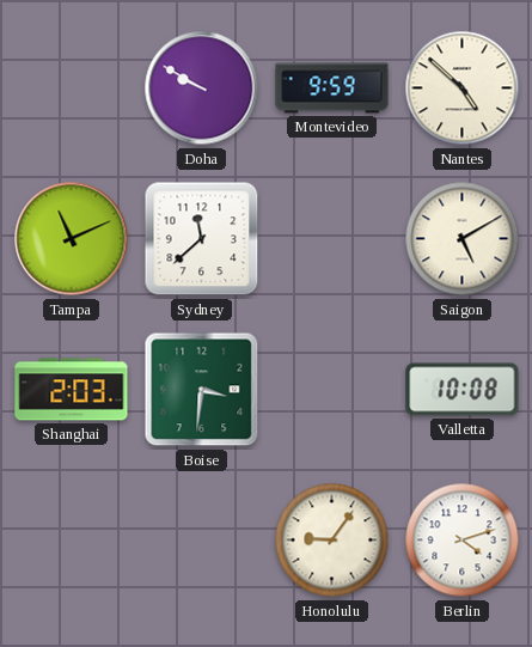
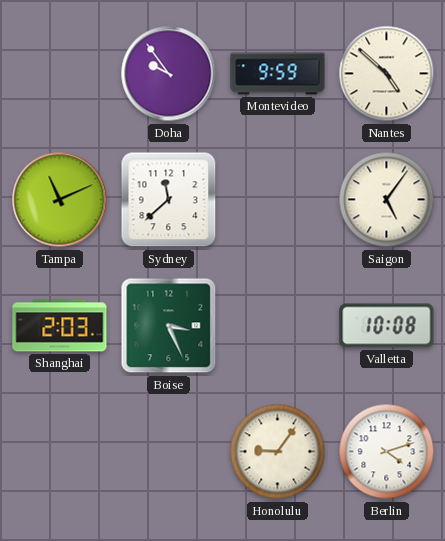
Doha: 9:50 -> 9:54 (169, 74)
Saigon: 5:10 -> 5:06 (387, 200)
Boise: 3:31 -> 3:26 (169, 326)
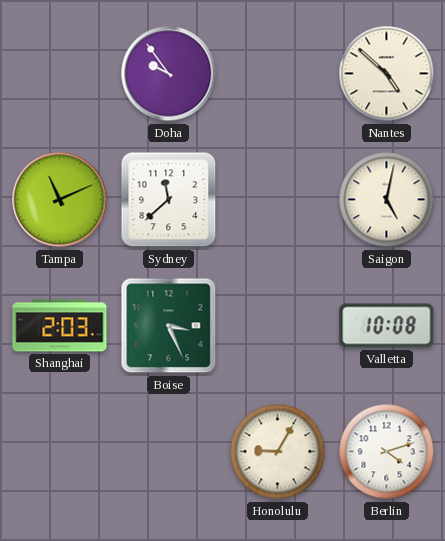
Montevideo: 9:59 -> none (278, 74)
Saigon: 5:06 -> 5:02 (387, 200)
Honolulu: 9:06 -> 9:05 (278, 452)
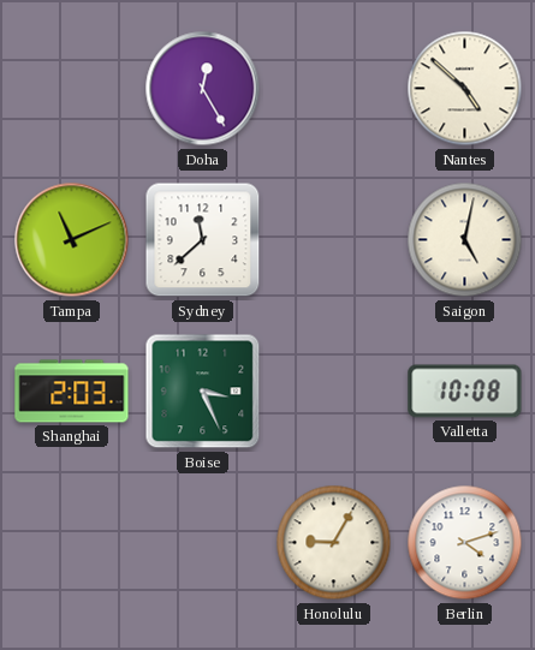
Doha: 9:54 -> 12:25 (203, 89)
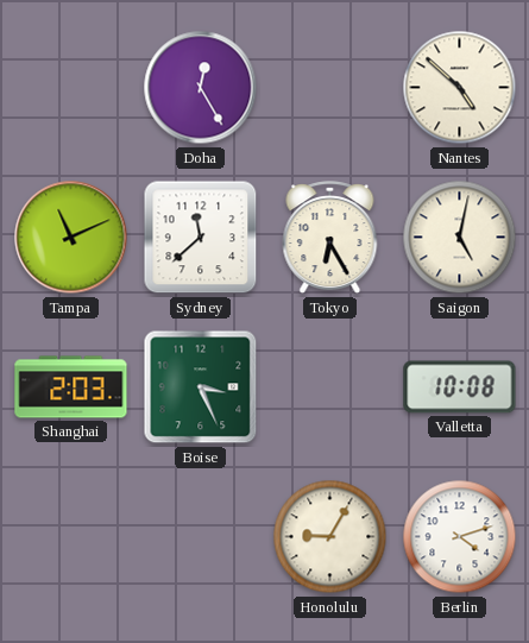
Tokyo: none -> 6:25 (330, 238)
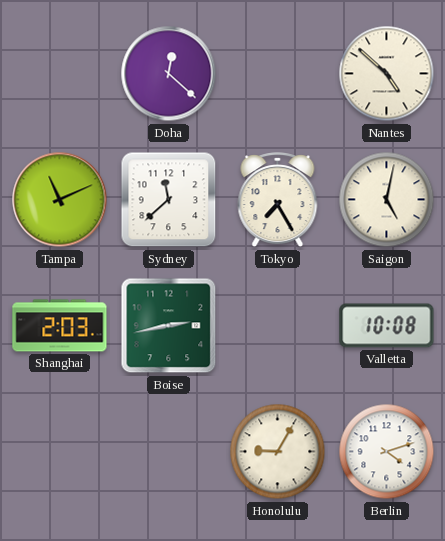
Doha: 12:25 -> 12:22 (169, 74)
Tokyo: 6:25 -> 7:25 (278, 200)
Boise: 3:26 -> 2:43 (169, 326)
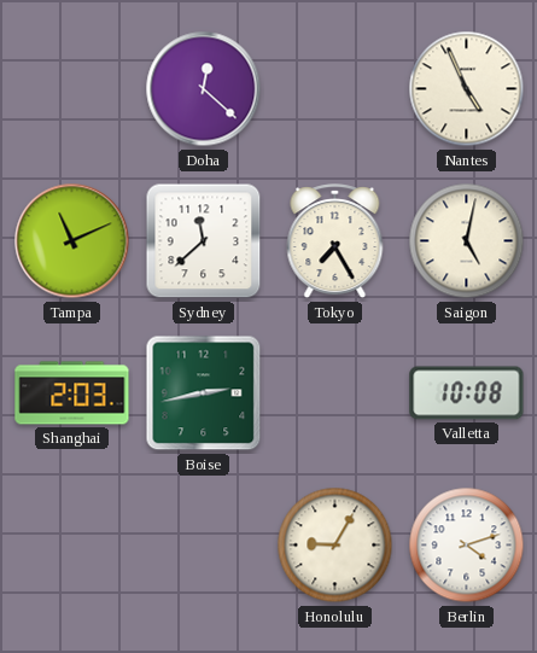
Nantes: 4:52 -> 4:56 (467, 89)
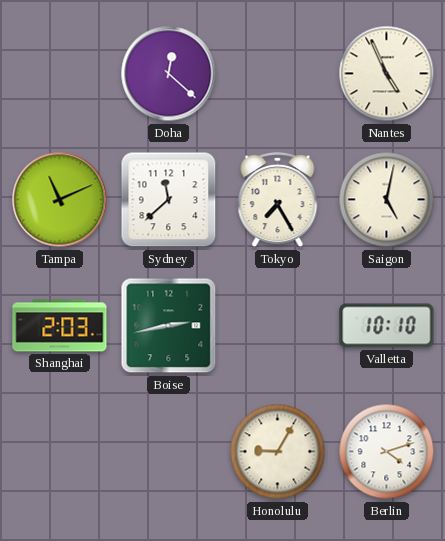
Valletta: 10:08 -> 10:10 (387, 326)
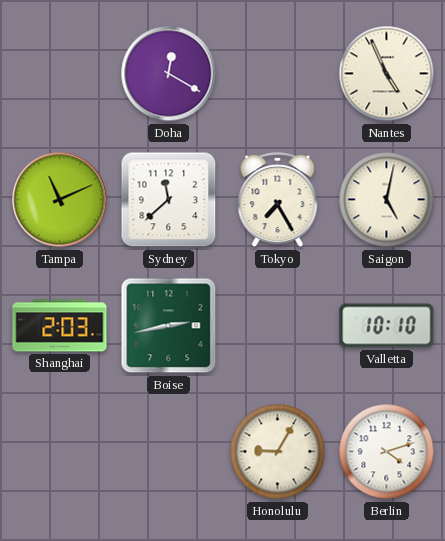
Doha: 12:22 -> 12:20 (169, 74)
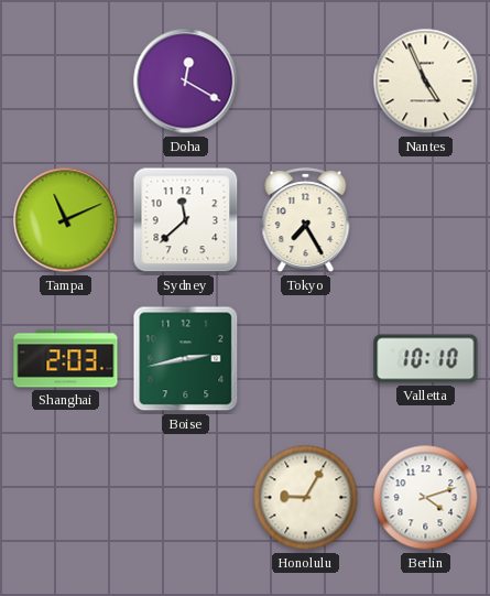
Saigon: 5:02 -> none (387, 200)
